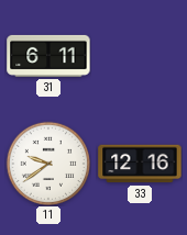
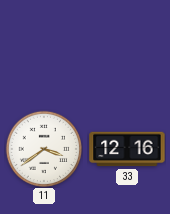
31: 6:11 -> none (48, 56)
11: 9:39 -> 3:39 (44, 149)
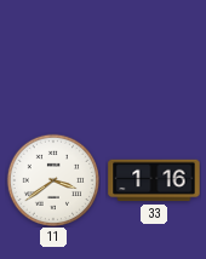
33: 12:16 -> 1:16 (154, 180)
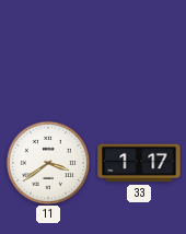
33: 1:16 -> 1:17 (139, 163)
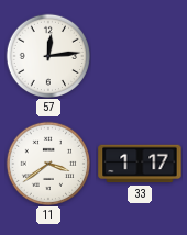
57: none -> 12:14 (48, 56)
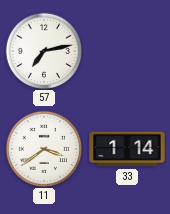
57: 12:14 -> 7:13 (44, 51)
33: 1:17 -> 1:14 (127, 149)
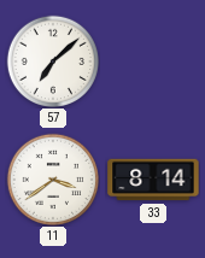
57: 7:13 -> 7:08 (53, 61)
33: 1:14 -> 8:14 (153, 180)
